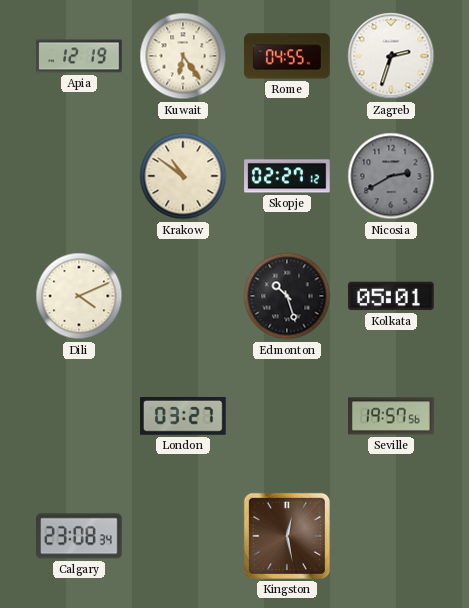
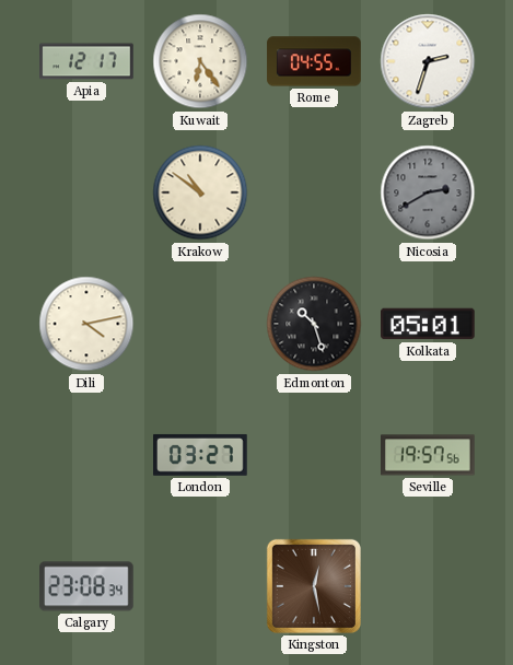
Apia: 12:19 -> 12:17 (86, 61)
Skopje: 02:27 -> none (287, 176)
Dili: 4:11 -> 4:13 (86, 324)
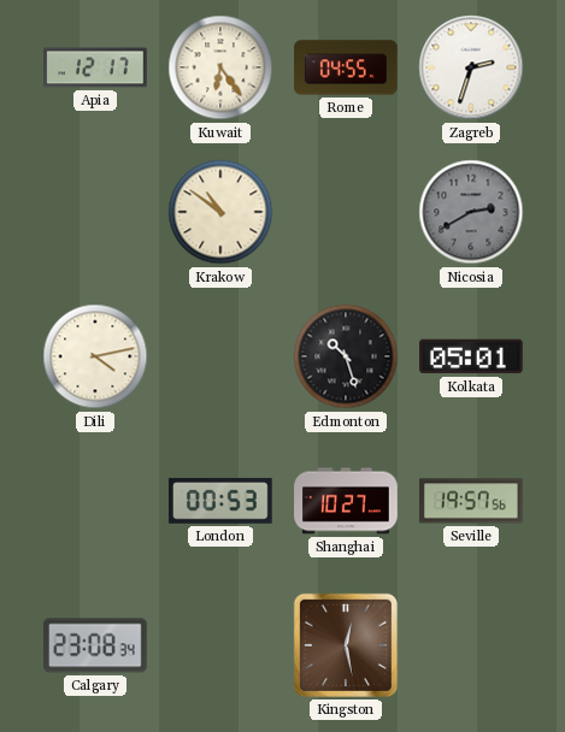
London: 03:27 -> 00:53 (222, 501)
Shanghai: none -> 10:27 (346, 501)
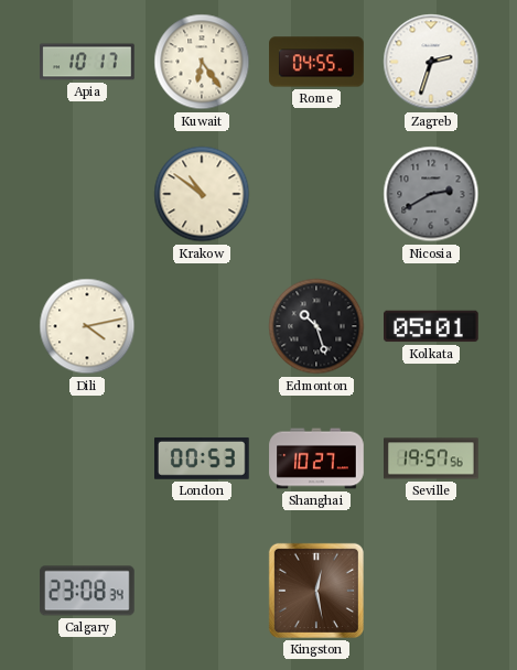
Apia: 12:17 -> 10:17 (87, 62)
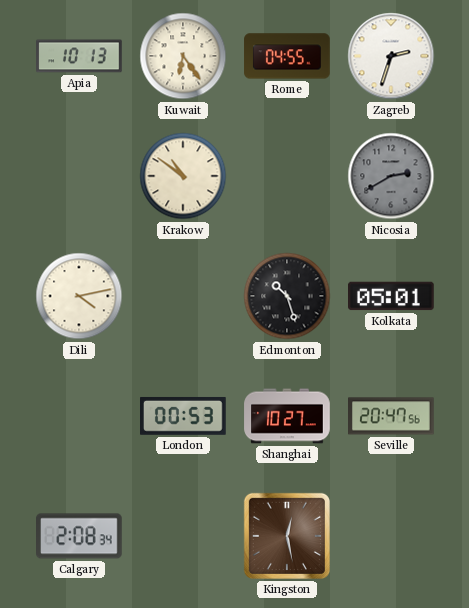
Apia: 10:17 -> 10:13 (79, 56)
Seville: 19:57 -> 20:47 (392, 416)
Calgary: 23:08 -> 2:08 (80, 536)
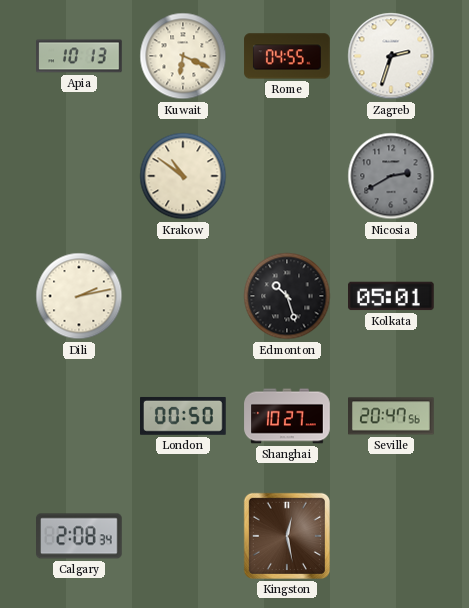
Kuwait: 6:24 -> 6:19 (183, 56)
Dili: 4:13 -> 2:13 (79, 296)
London: 00:53 -> 00:50 (184, 416)
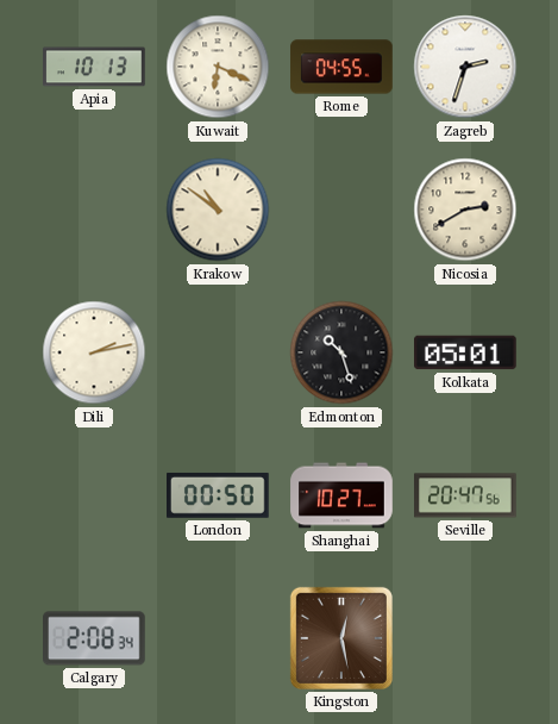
Nicosia dial: grey -> cream (465, 210)
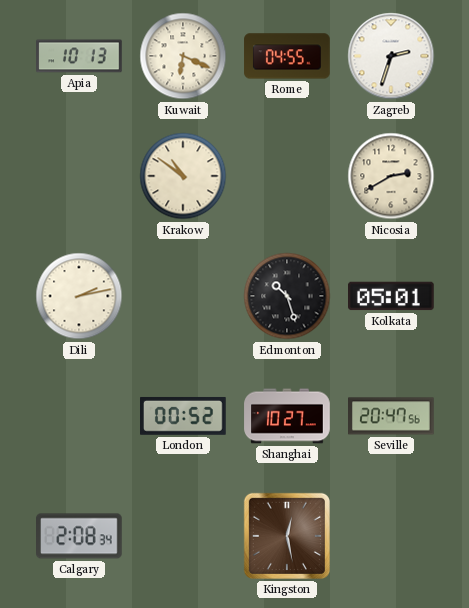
London: 00:50 -> 00:52 (184, 416)
